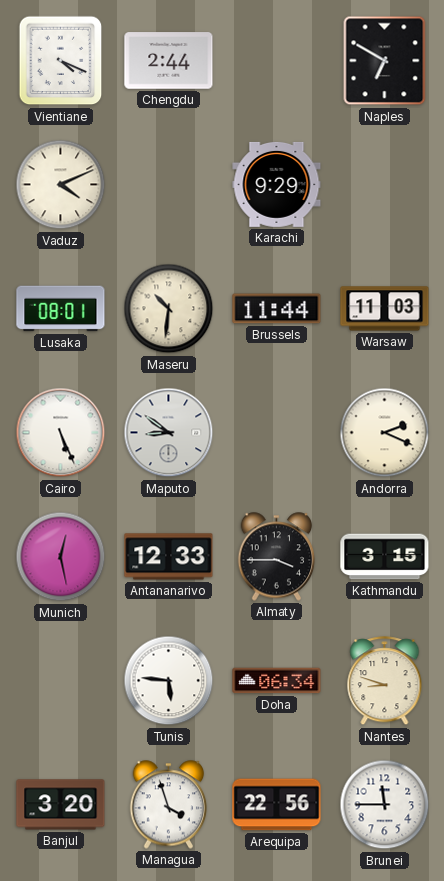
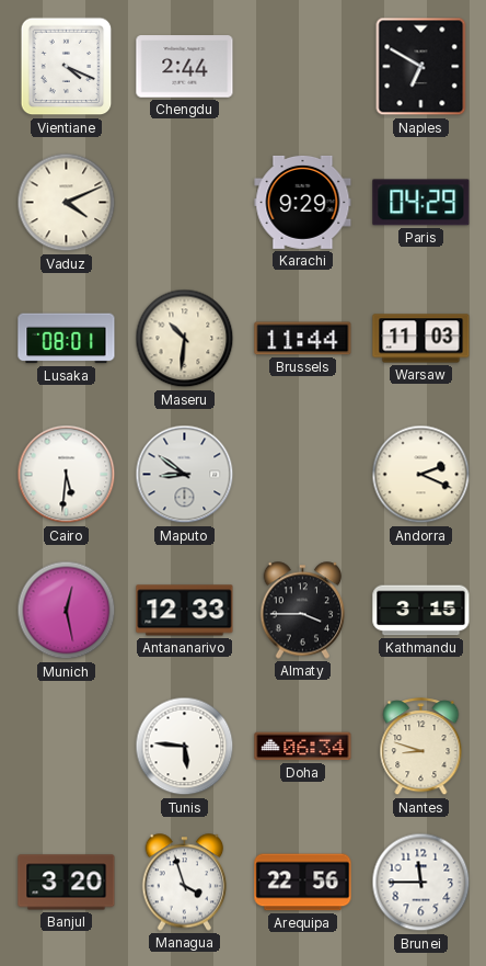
Paris: none -> 04:29 (421, 203)
Cairo: 5:26 -> 5:31 (67, 475)
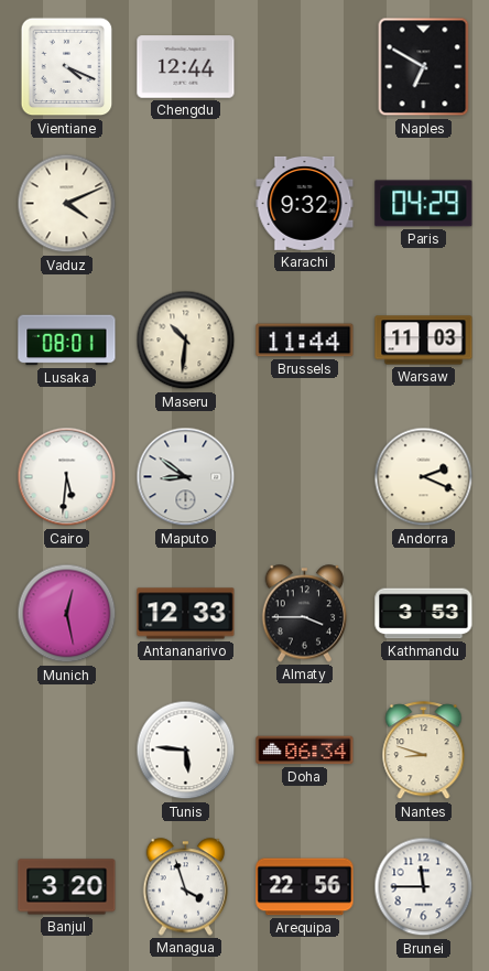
Chengdu: 2:44 -> 12:44 (186, 67)
Karachi: 9:29 -> 9:32 (305, 203)
Kathmandu: 3:15 -> 3:53 (424, 614)
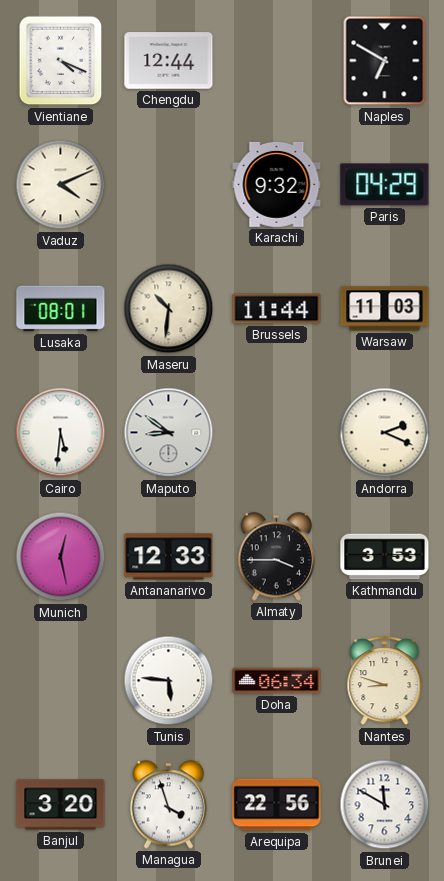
Brunei: 11:45 -> 11:50 (385, 805)
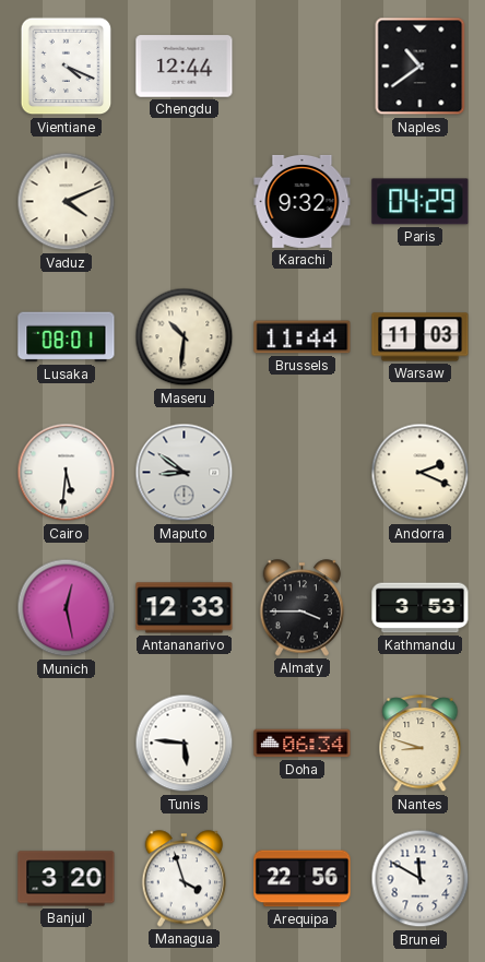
Naples: 6:50 -> 10:39 (421, 67)
